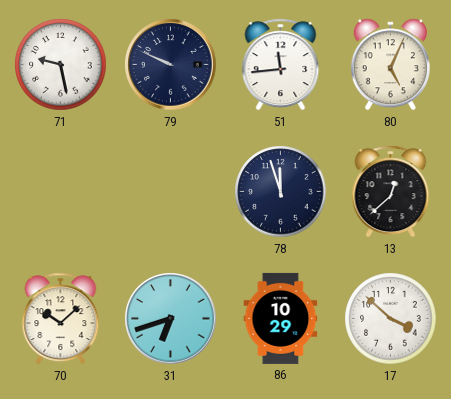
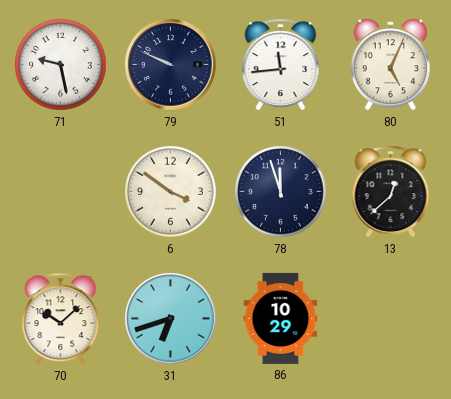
6: none -> 3:51 (171, 192)
17: 3:52 -> none (391, 319)
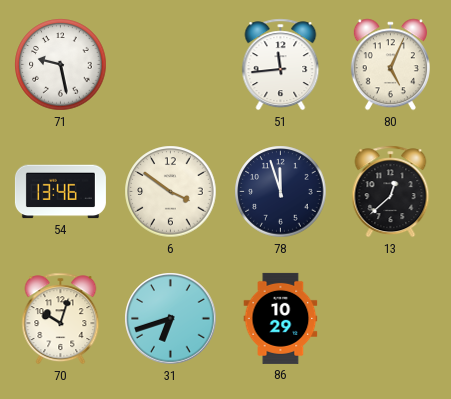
79: 9:49 -> none (171, 65)
54: none -> 13:46 (60, 192)
70: 10:08 -> 10:03 (61, 319)
